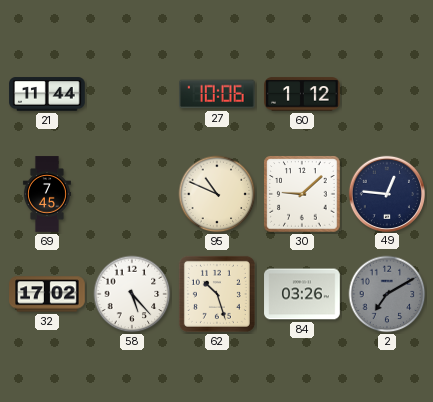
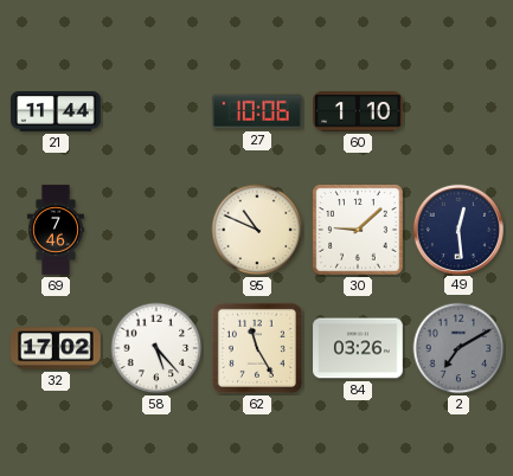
60: 1:12 -> 1:10 (358, 111)
69: 7:45 -> 7:46 (56, 230)
49: 12:46 -> 12:29 (457, 229)
62: 10:27 -> 11:25 (257, 348)
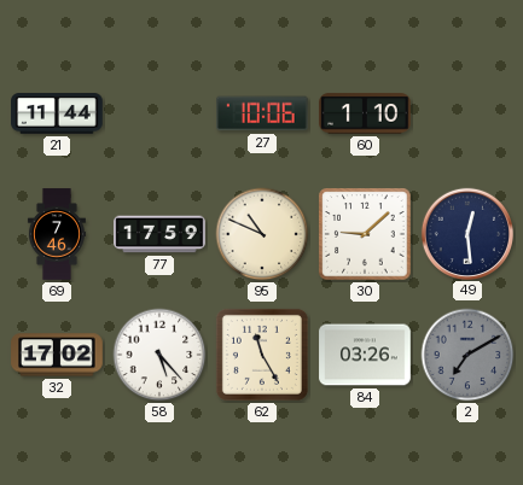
77: none -> 17:59 (159, 234)
